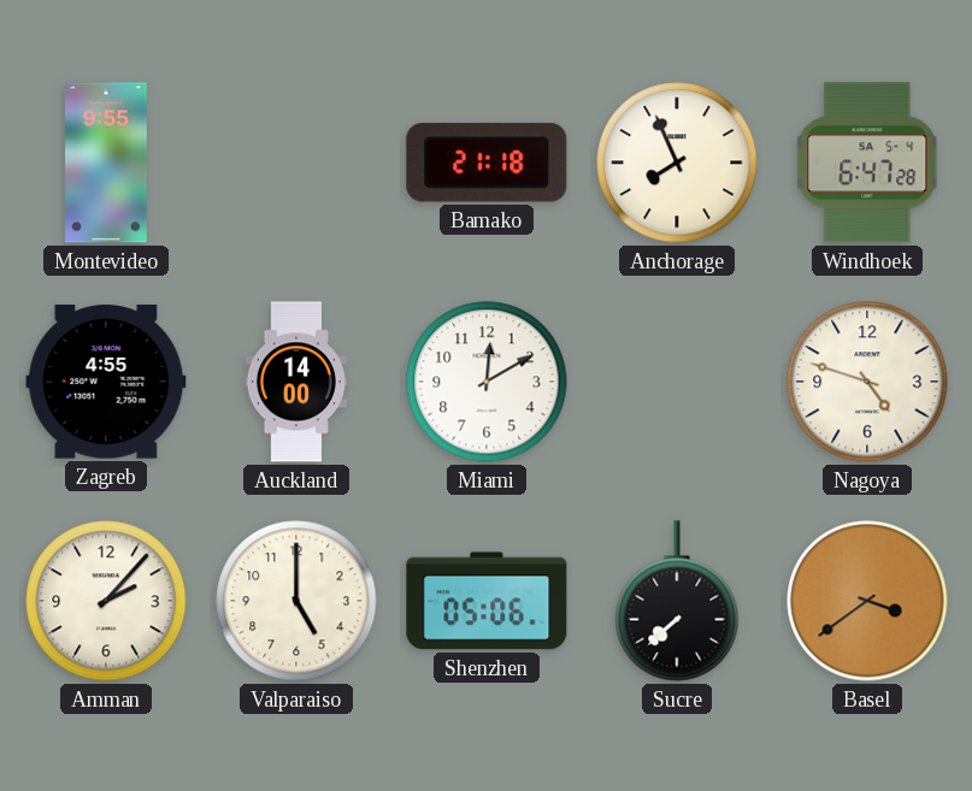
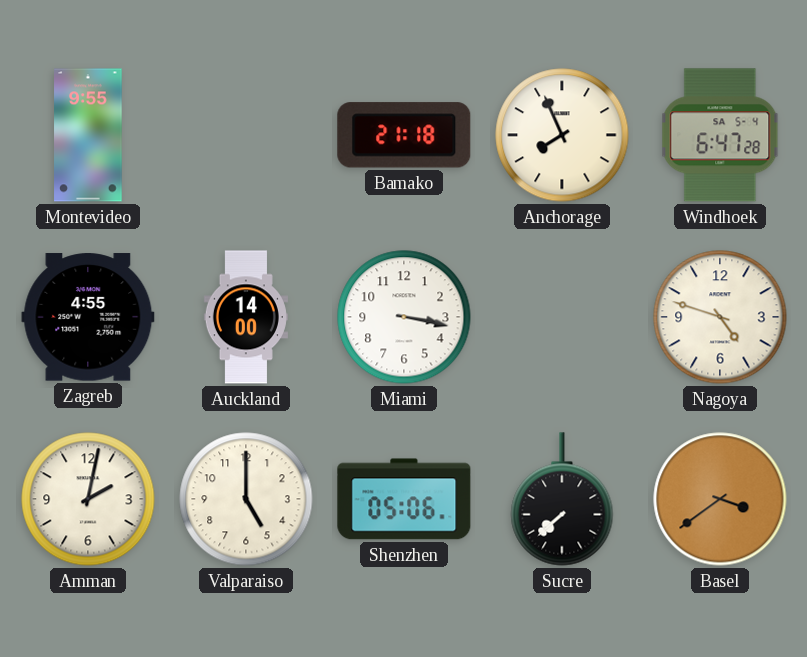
Miami: 12:10 -> 3:17 (404, 317)
Amman: 2:07 -> 2:02 (88, 499)
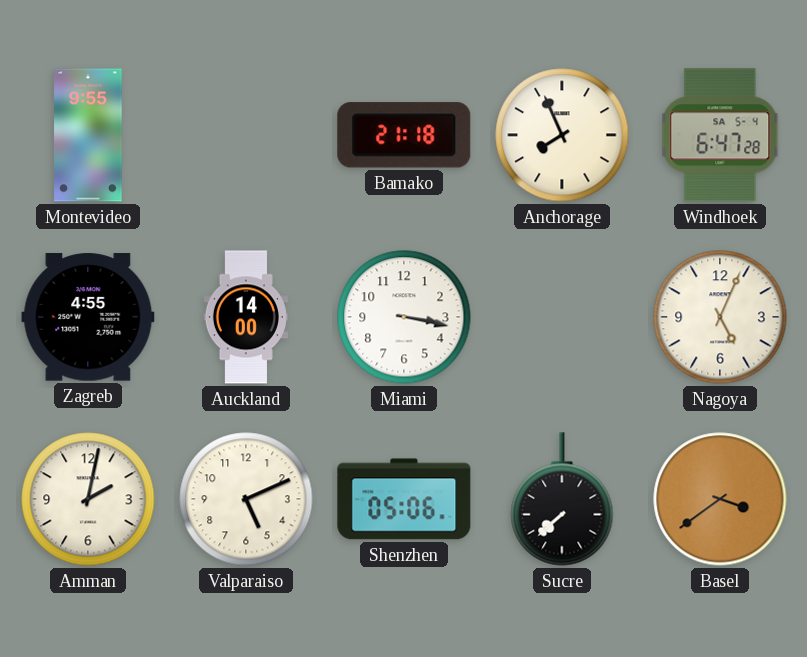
Nagoya: 4:48 -> 5:04 (720, 317)
Valparaiso: 5:00 -> 5:11 (246, 499)
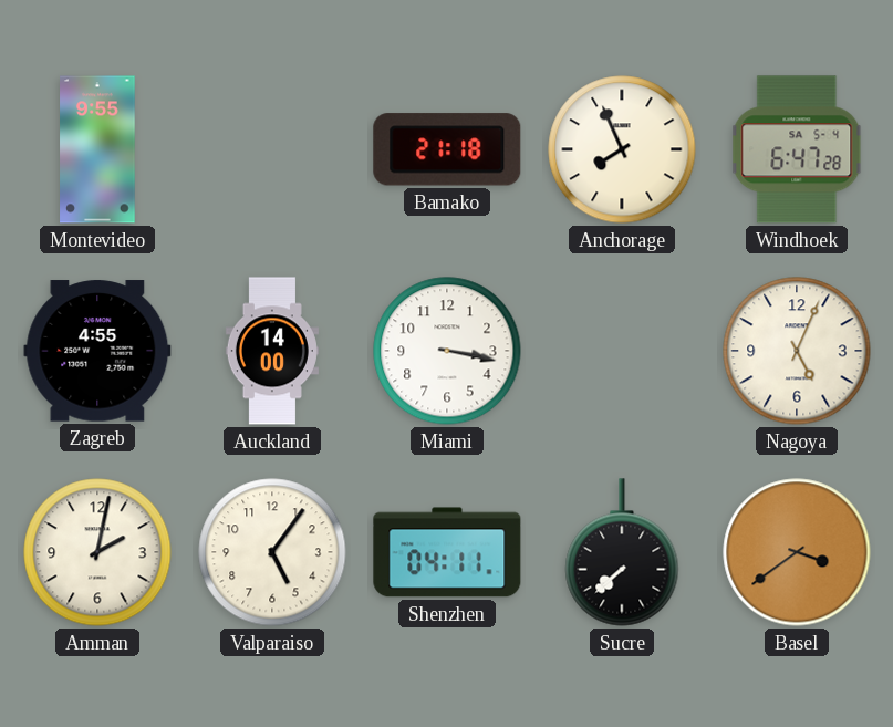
Valparaiso: 5:11 -> 5:06 (272, 552)
Shenzhen: 05:06 -> 04:11 (447, 552)
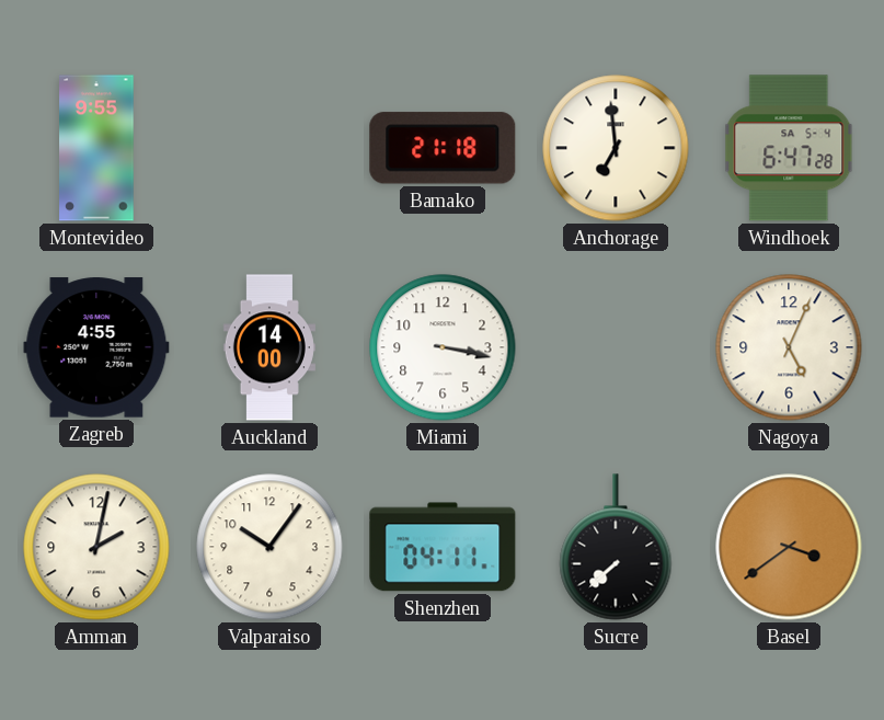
Anchorage: 7:56 -> 6:59 (616, 148)
Valparaiso: 5:06 -> 10:06 (269, 547)
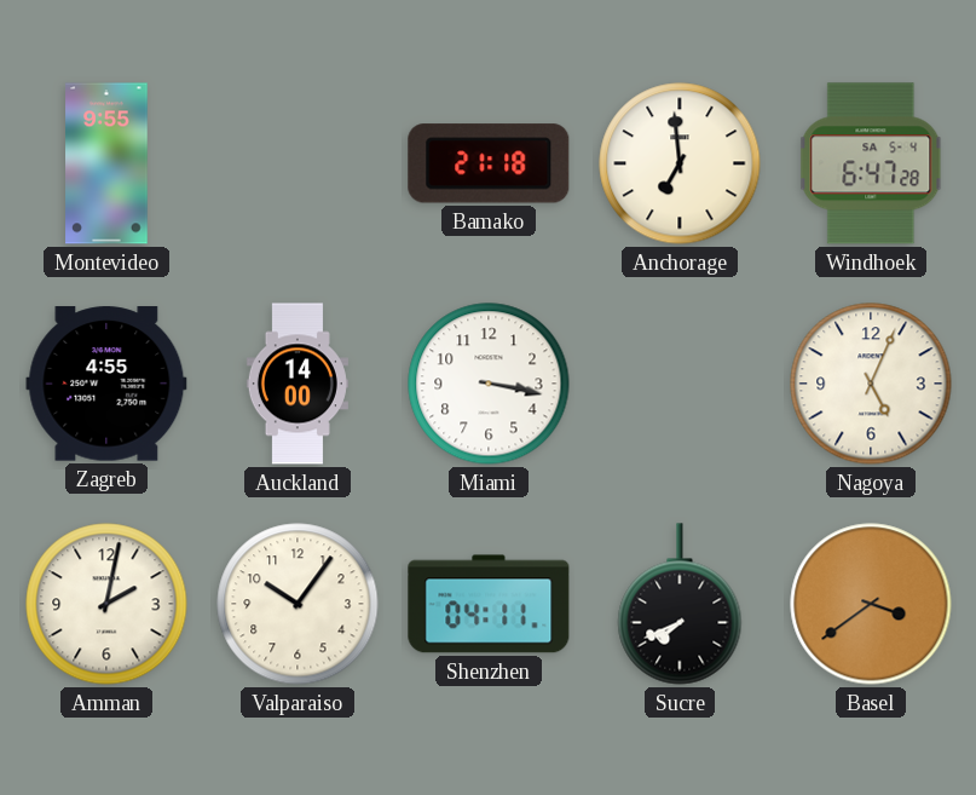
Sucre: 7:38 -> 7:41 (680, 604)
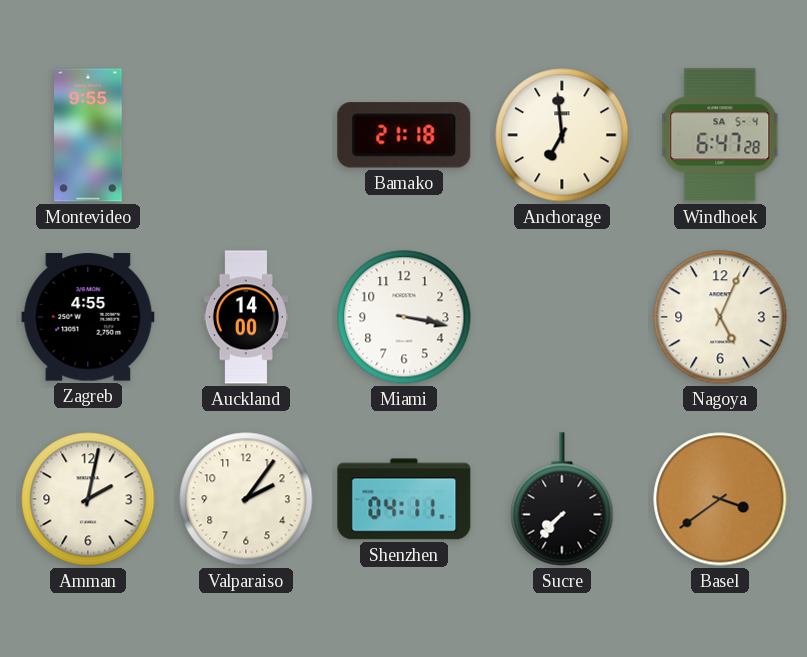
Valparaiso: 10:06 -> 2:06 (246, 499)
Sucre: 7:41 -> 7:37 (562, 499)
